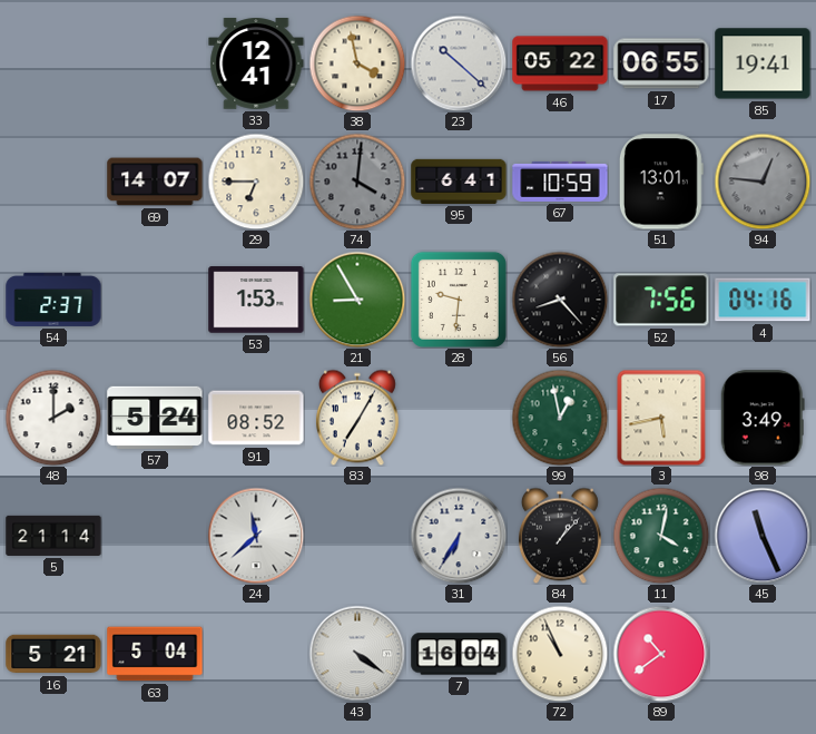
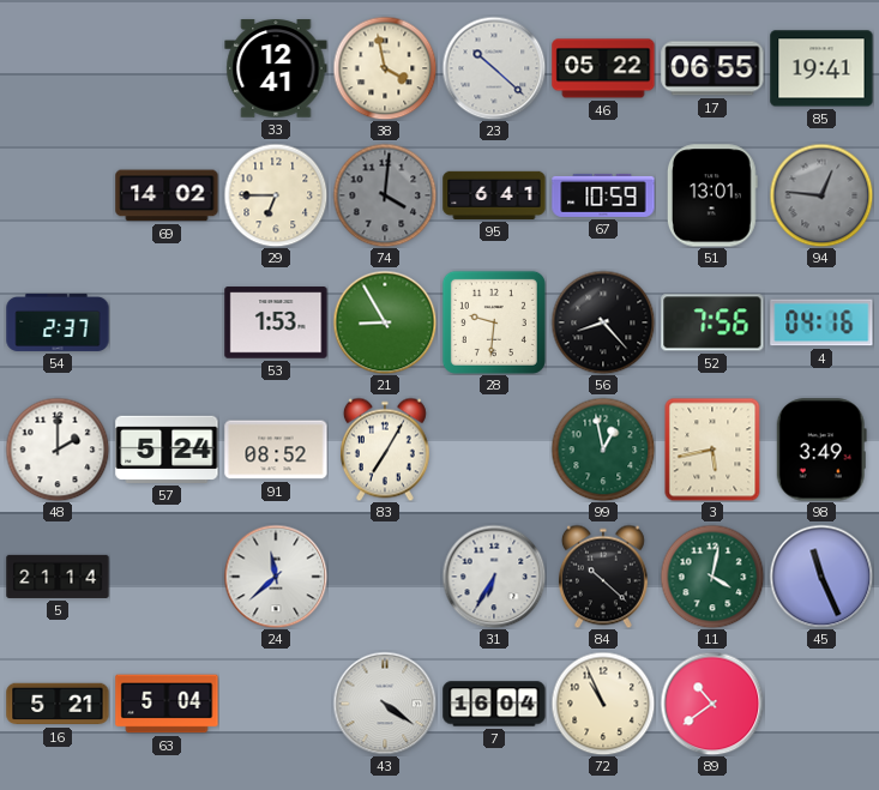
69: 14:07 -> 14:02 (167, 195)
84: 1:07 -> 10:22 (603, 577)
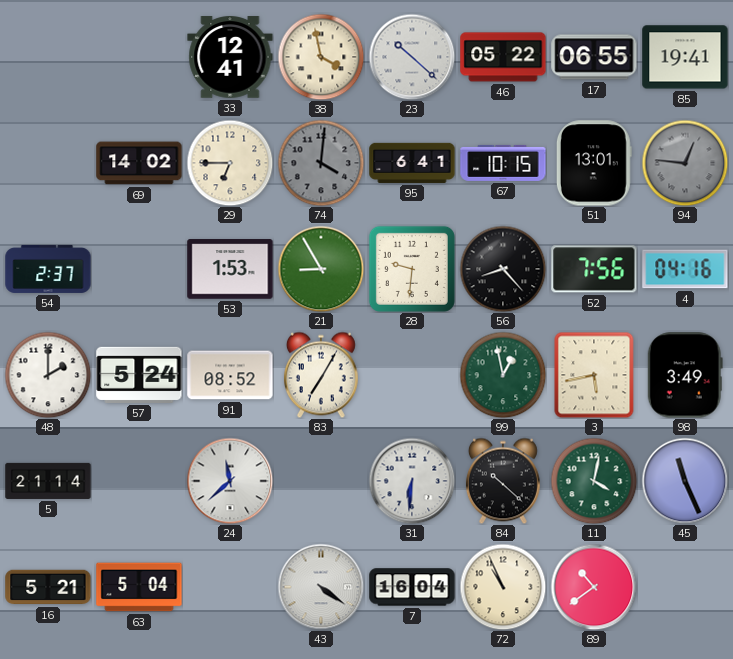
67: 10:59 -> 10:15 (503, 163)
31: 6:35 -> 6:31 (412, 481)
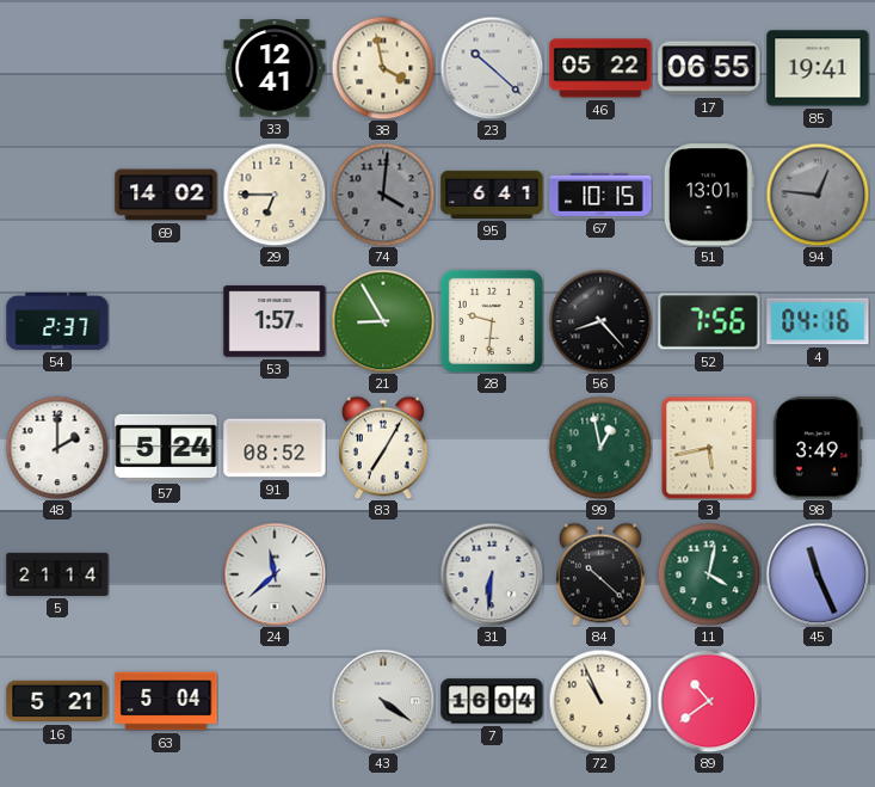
53: 1:53 -> 1:57 (275, 321)
